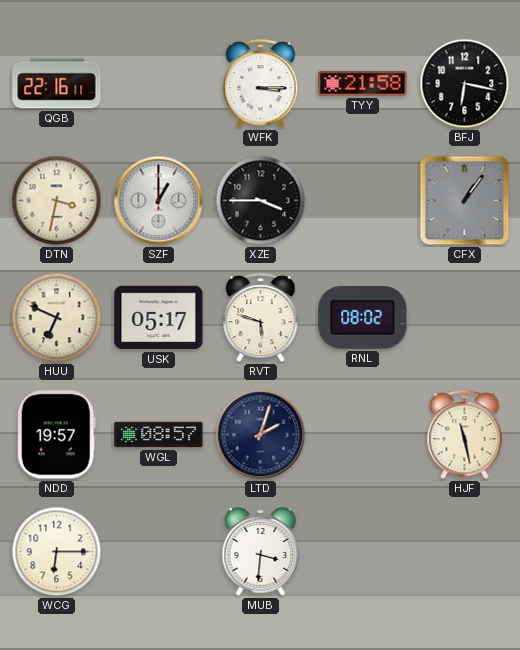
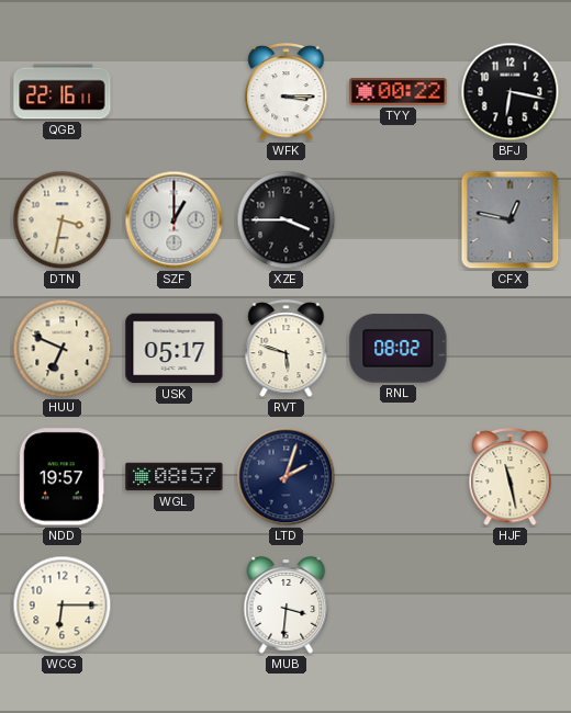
TYY: 21:58 -> 00:22 (399, 92)
CFX: 1:06 -> 12:47 (511, 220)
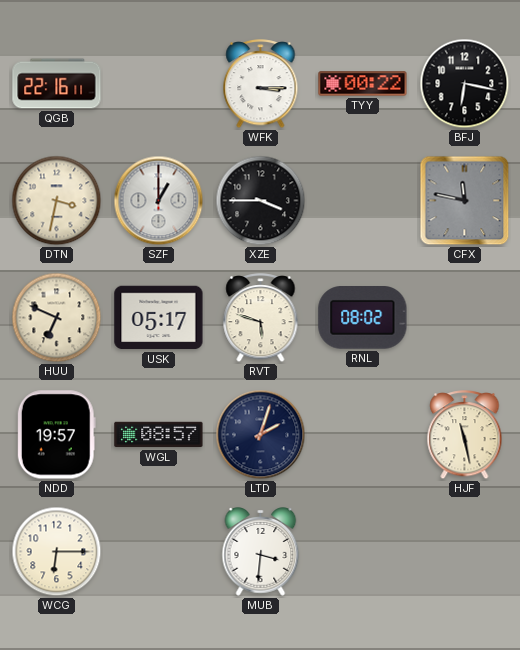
CFX: 12:47 -> 11:47 (465, 201)
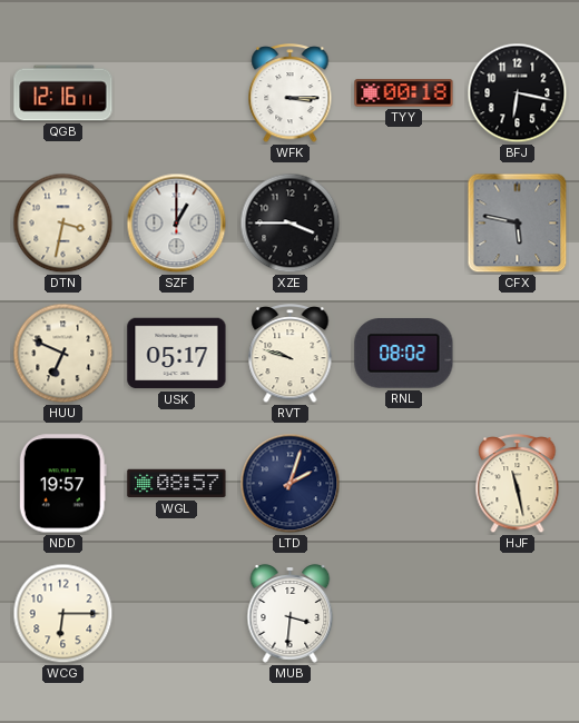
QGB: 22:16 -> 12:16 (63, 93)
TYY: 00:22 -> 00:18 (404, 93)
CFX: 11:47 -> 5:47 (518, 224)
RVT: 5:48 -> 9:48 (291, 354)
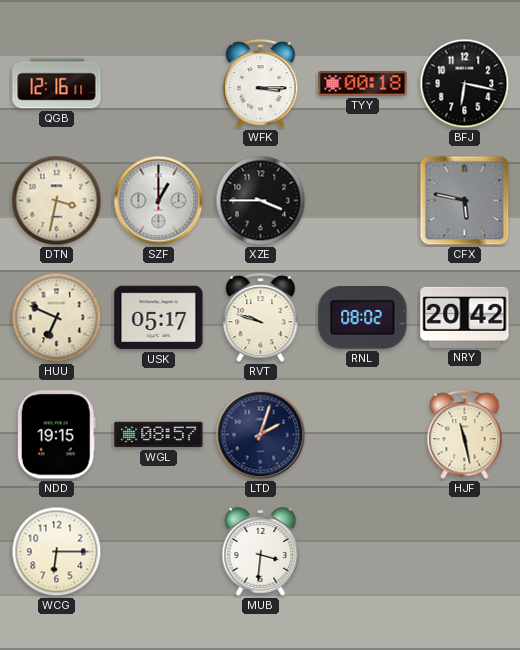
NRY: none -> 20:42 (465, 317)
NDD: 19:57 -> 19:15 (56, 435)
